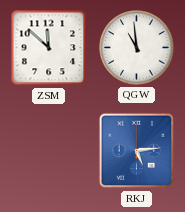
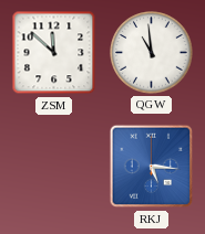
RKJ: 5:14 -> 5:16 (152, 167)
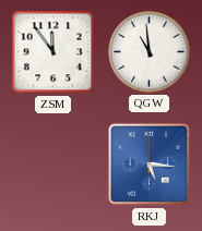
ZSM: 11:52 -> 11:54 (54, 52)
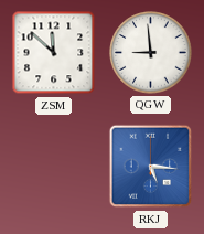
ZSM: 11:54 -> 11:52 (54, 53)
QGW: 10:59 -> 8:59 (151, 53)
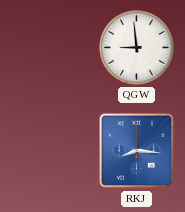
ZSM: 11:52 -> none (54, 53)
RKJ: 5:16 -> 8:16 (137, 151)
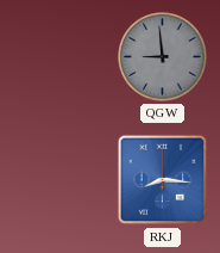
QGW dial: white -> grey (163, 57)
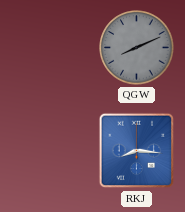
QGW: 8:59 -> 8:11 (137, 48)
